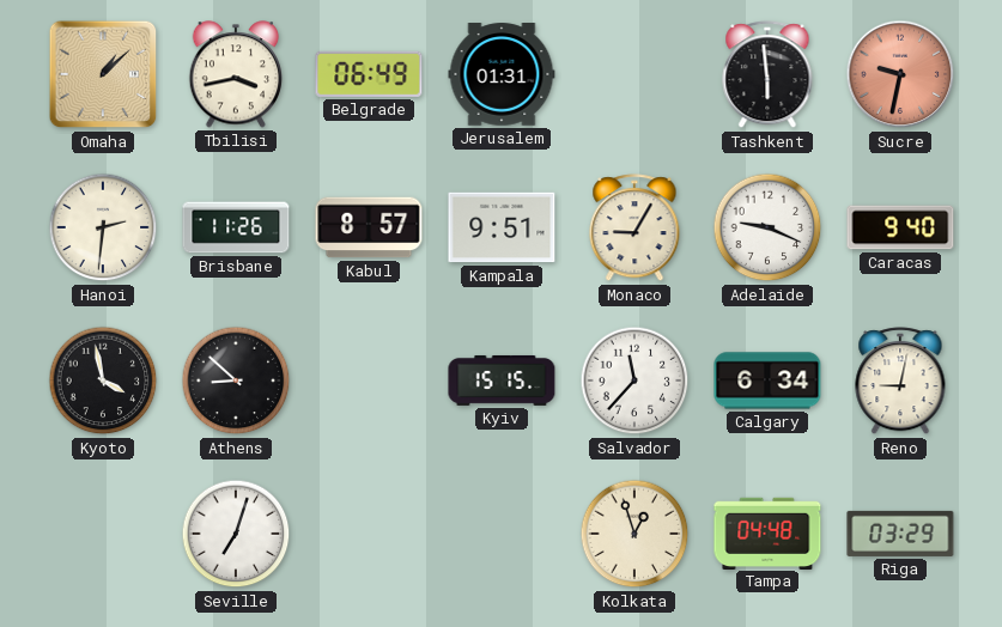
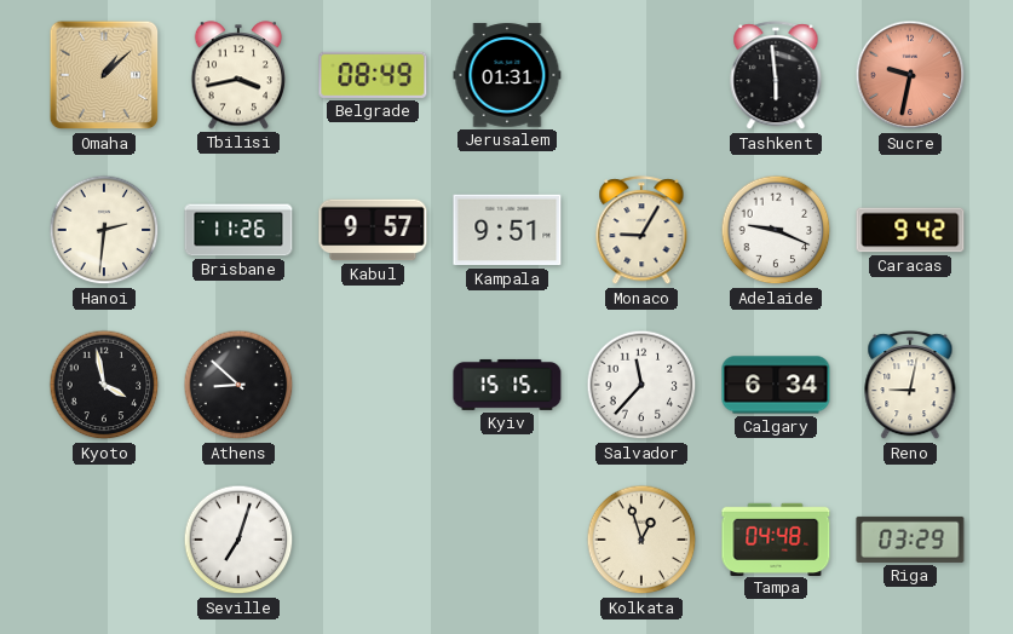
Belgrade: 06:49 -> 08:49 (373, 75)
Kabul: 8:57 -> 9:57 (373, 230)
Caracas: 9:40 -> 9:42 (910, 230)
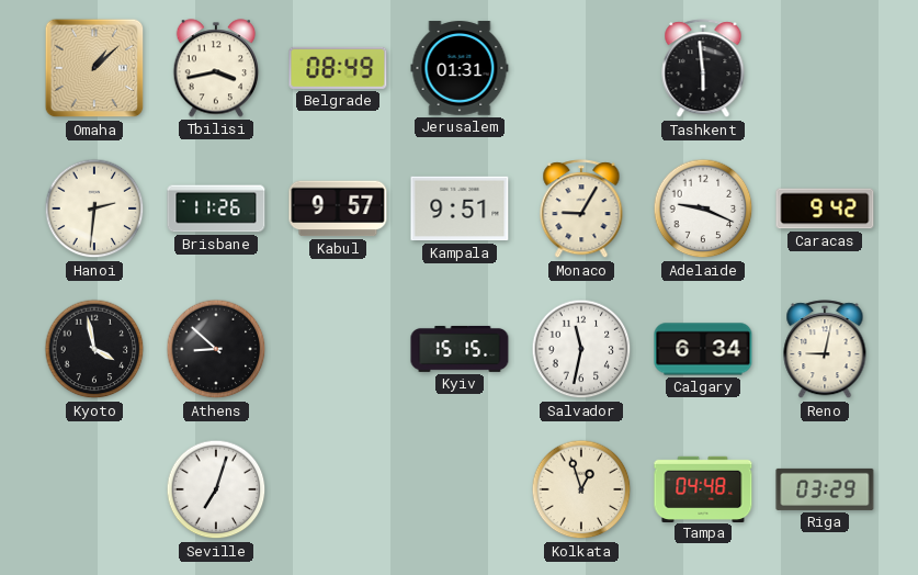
Sucre: 9:32 -> none (910, 75)
Salvador: 11:37 -> 11:32 (581, 349)
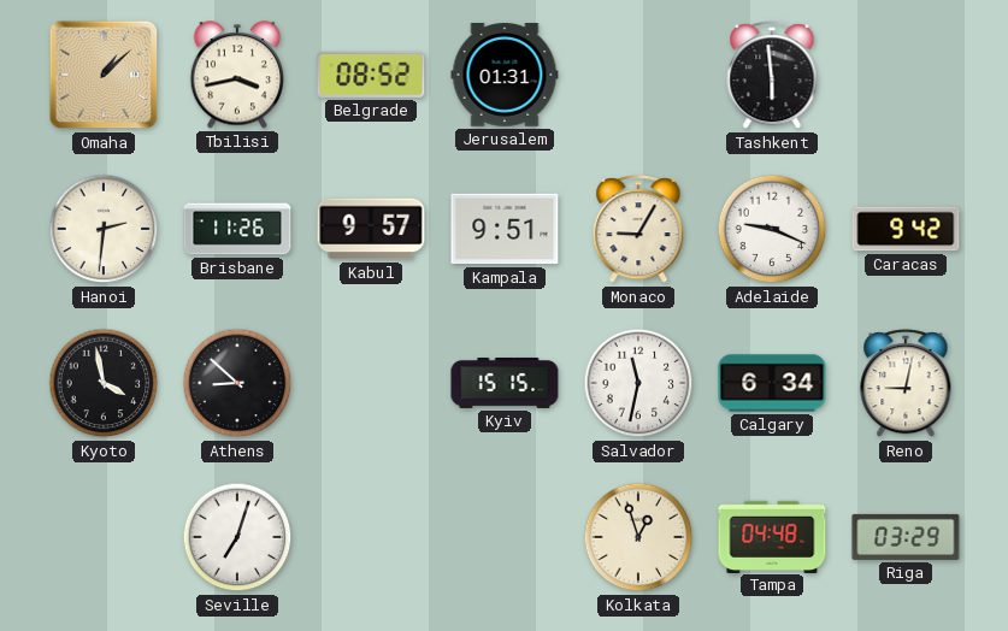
Belgrade: 08:49 -> 08:52 (371, 75)
